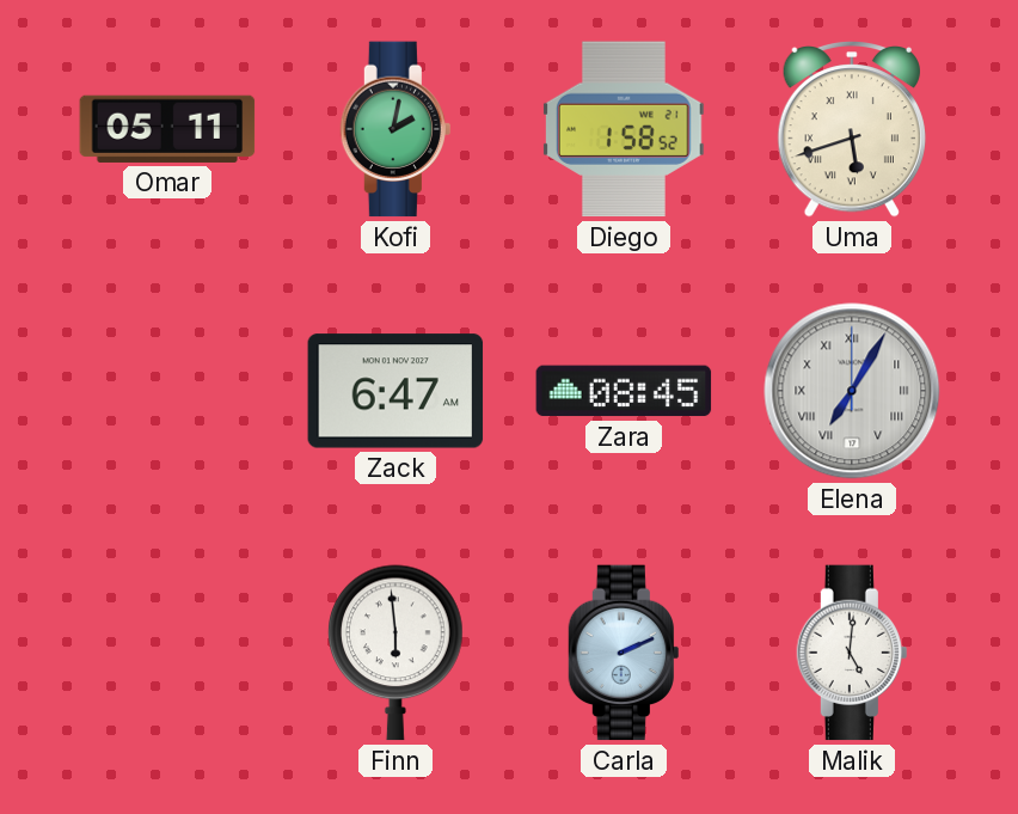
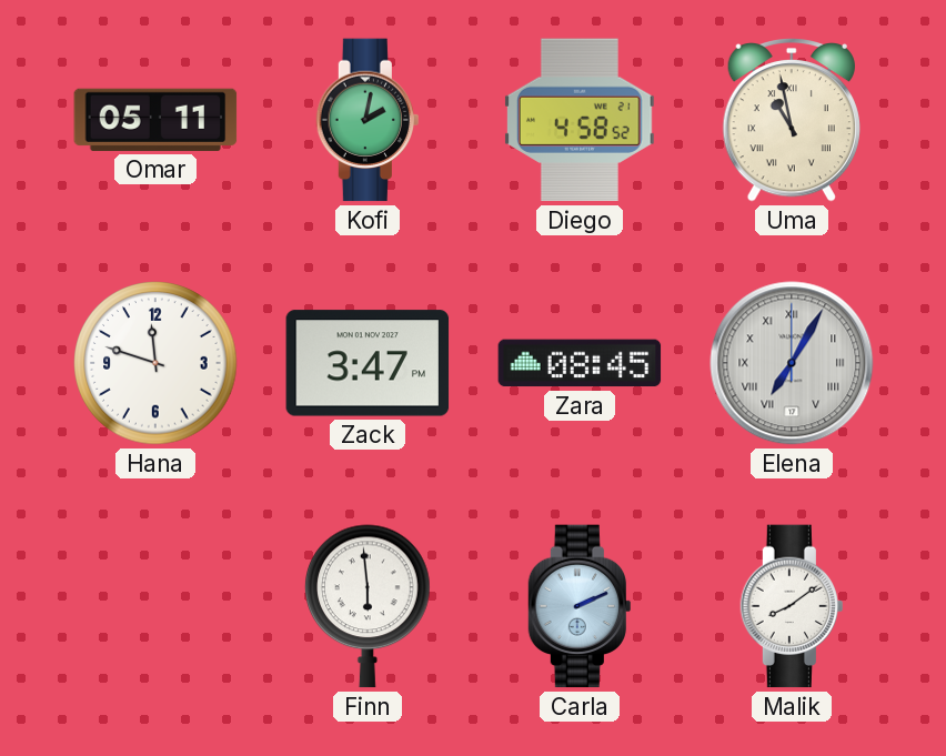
Diego: 1:58 -> 4:58 (580, 120)
Uma: 5:42 -> 10:58 (791, 120)
Hana: none -> 11:48 (155, 363)
Zack: 6:47 -> 3:47 (368, 363)
Malik: 5:01 -> 8:09 (791, 606)
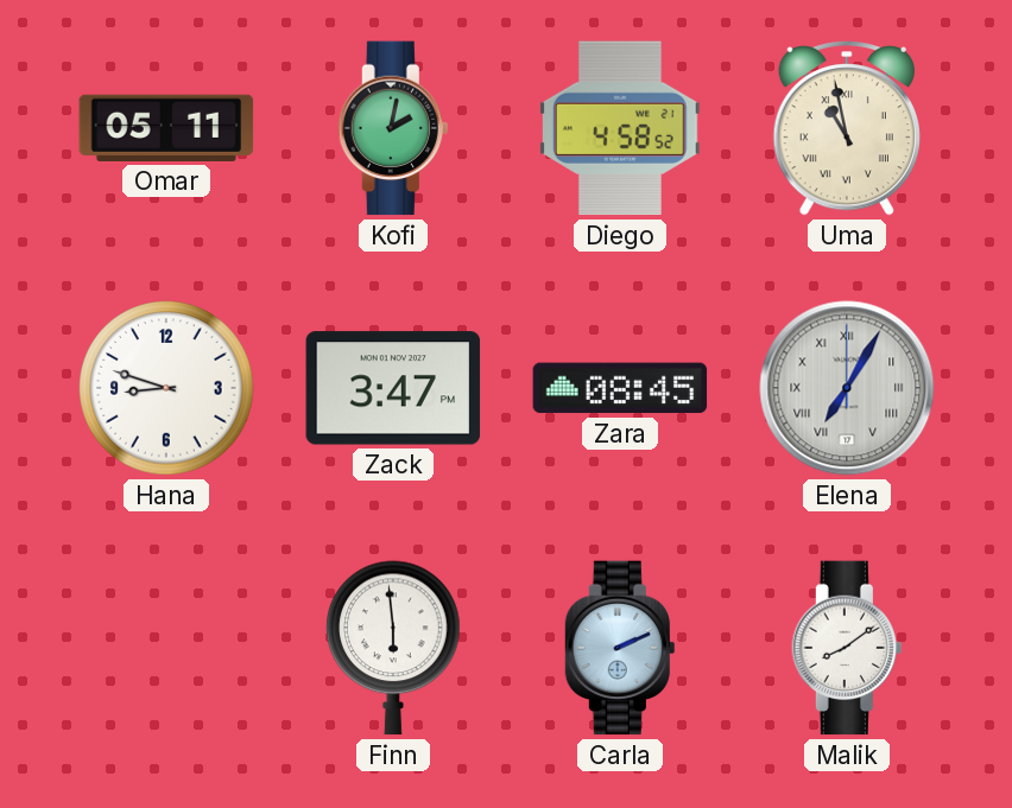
Hana: 11:48 -> 8:48 (166, 388)
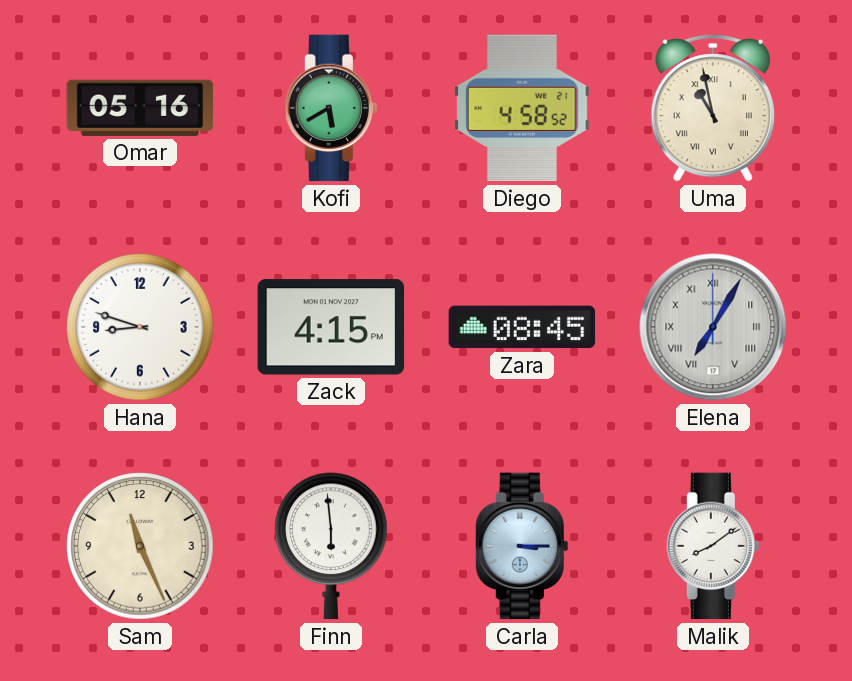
Omar: 05:11 -> 05:16 (140, 108)
Kofi: 2:02 -> 5:40 (330, 108)
Zack: 3:47 -> 4:15 (331, 327)
Sam: none -> 11:26 (140, 546)
Carla: 2:11 -> 3:15 (521, 546)
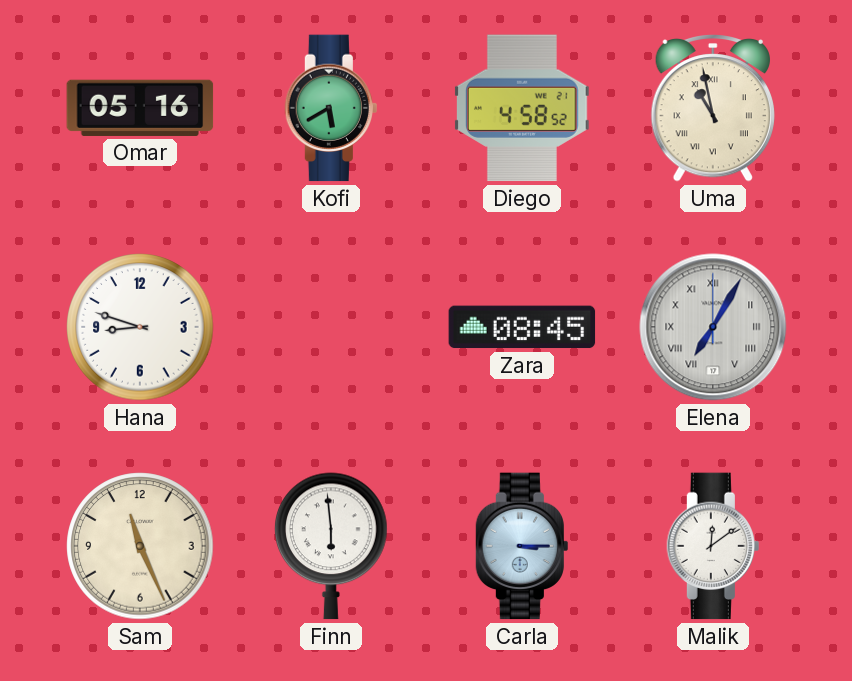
Zack: 4:15 -> none (331, 327)
Malik: 8:09 -> 12:09 (712, 546)
